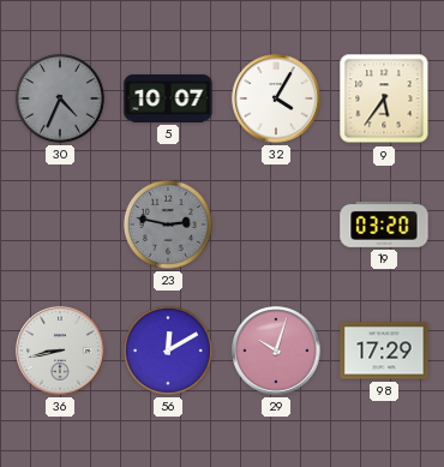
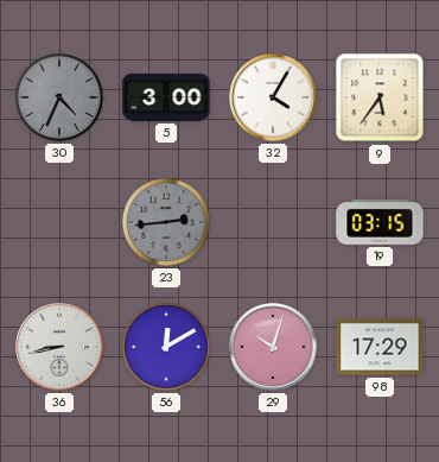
5: 10:07 -> 3:00 (166, 97)
23: 2:47 -> 2:44 (166, 222)
19: 03:20 -> 03:15 (380, 222)
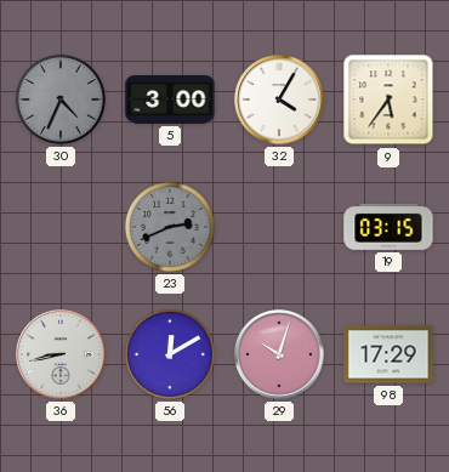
23: 2:44 -> 2:41 (170, 227)
